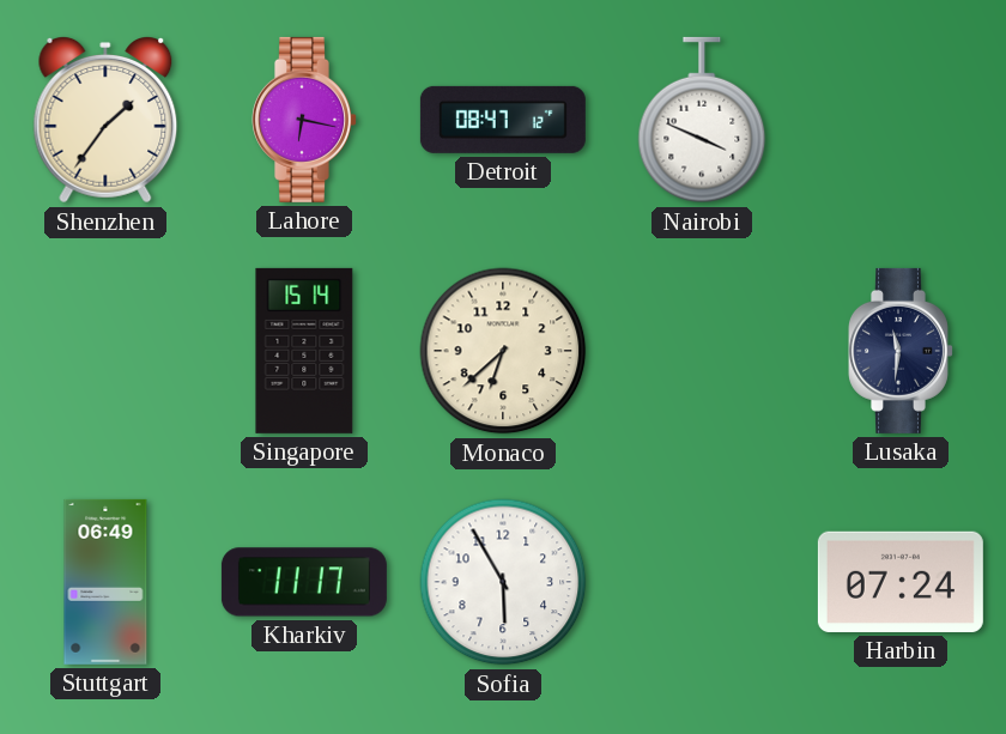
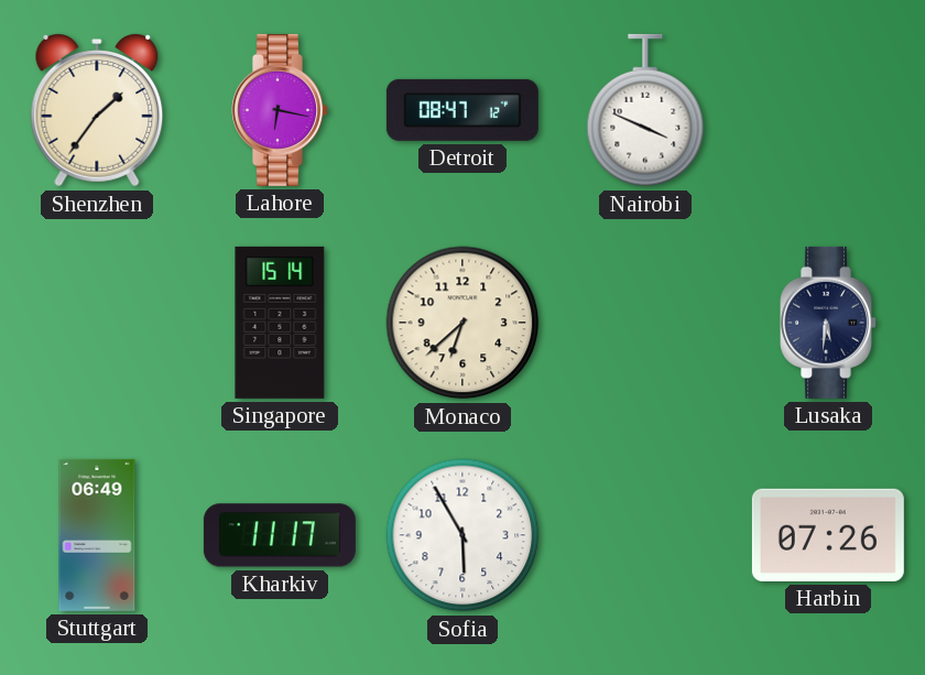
Lusaka: 11:31 -> 5:31 (829, 323)
Harbin: 07:24 -> 07:26 (828, 535)
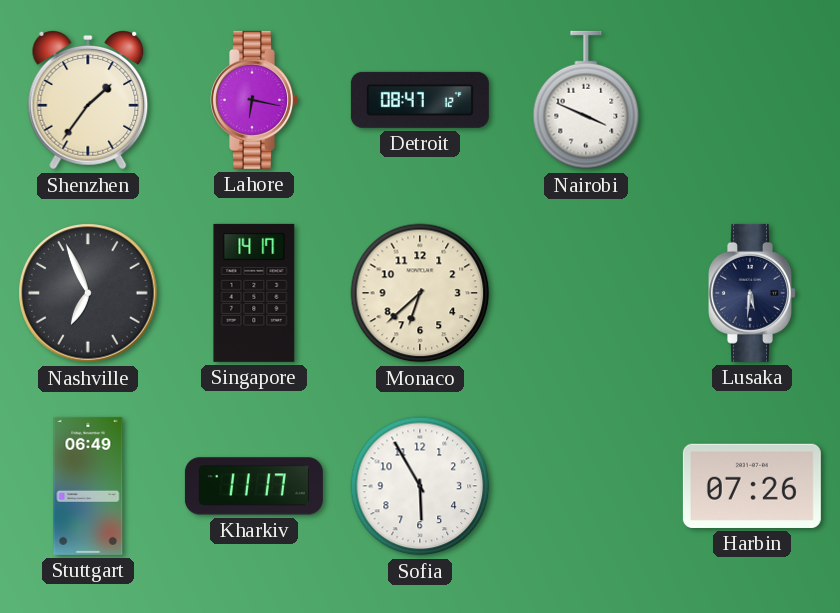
Nashville: none -> 6:56 (88, 293)
Singapore: 15:14 -> 14:17 (254, 293)
